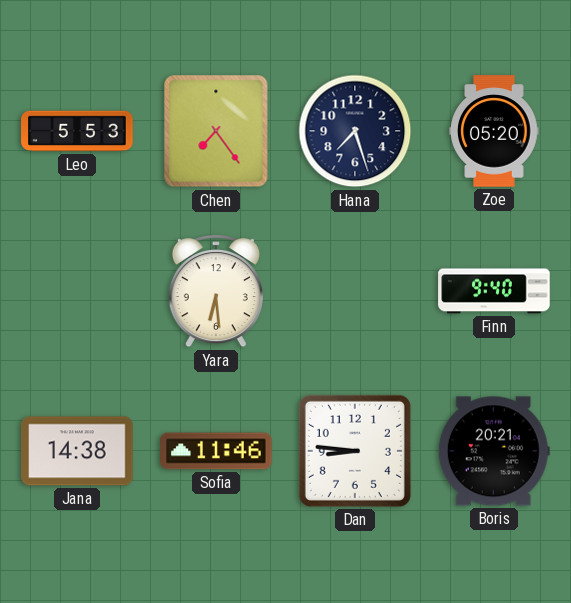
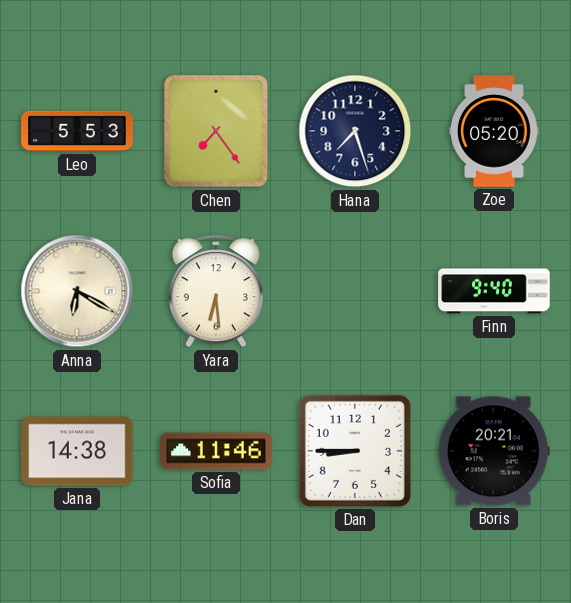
Anna: none -> 6:20 (77, 291)
Dan: 8:46 -> 8:45 (355, 451)
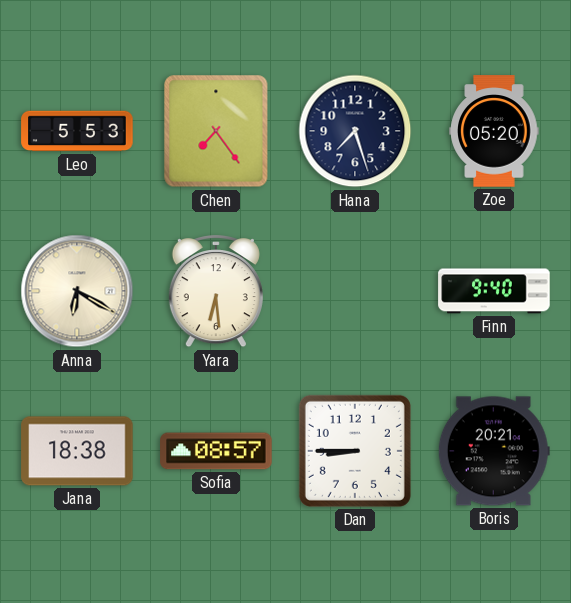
Jana: 14:38 -> 18:38 (77, 451)
Sofia: 11:46 -> 08:57 (216, 451)
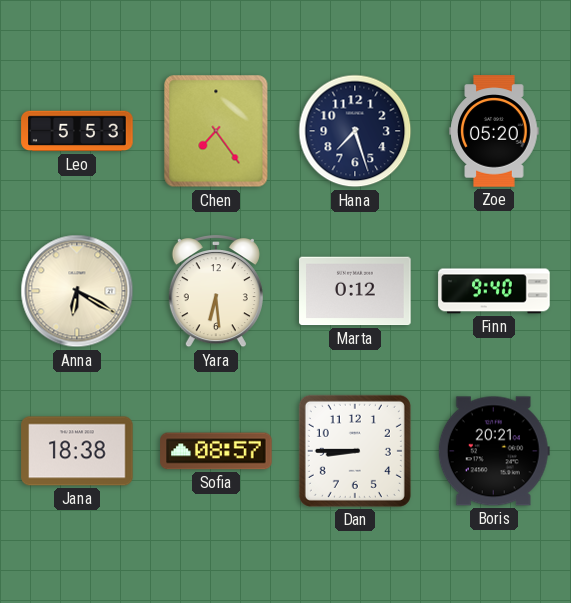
Marta: none -> 0:12 (355, 291)
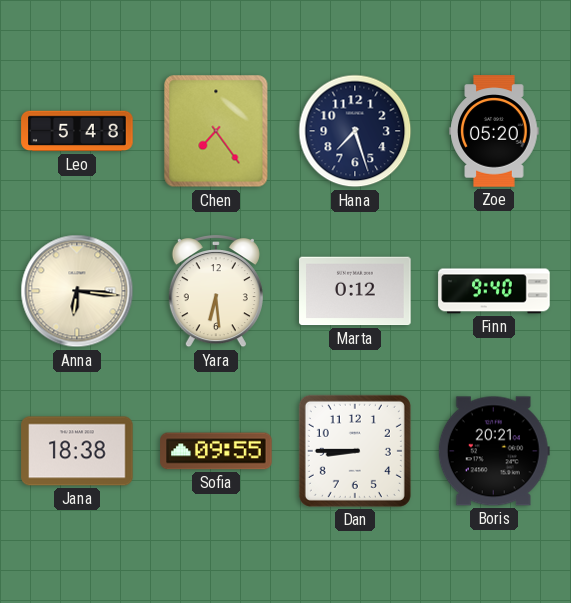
Leo: 5:53 -> 5:48 (77, 131)
Anna: 6:20 -> 6:16 (77, 291)
Sofia: 08:57 -> 09:55 (216, 451)
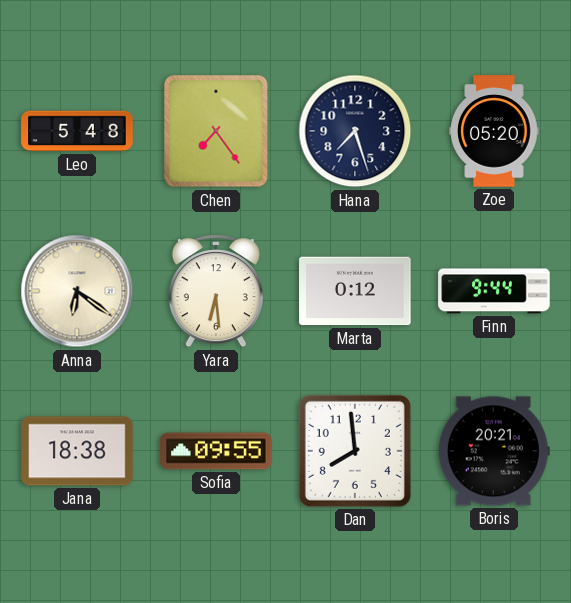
Anna: 6:16 -> 6:21 (77, 291)
Finn: 9:40 -> 9:44 (494, 291)
Dan: 8:45 -> 7:59 (355, 451)
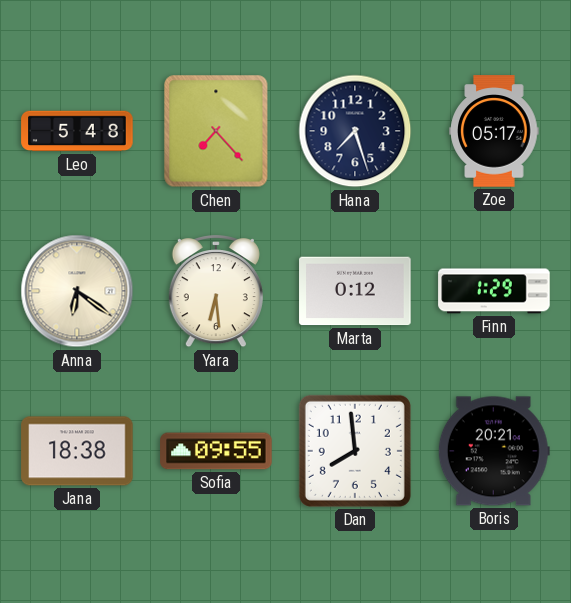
Chen: 7:24 -> 7:23 (216, 131)
Zoe: 05:20 -> 05:17 (494, 131)
Finn: 9:44 -> 1:29 (494, 291)
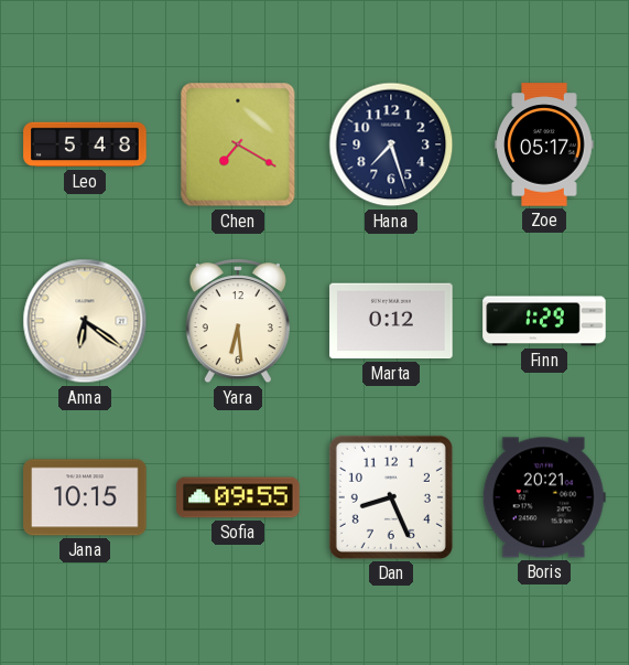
Chen: 7:23 -> 7:20 (238, 144)
Jana: 18:38 -> 10:15 (85, 497)
Dan: 7:59 -> 8:26 (391, 497)
